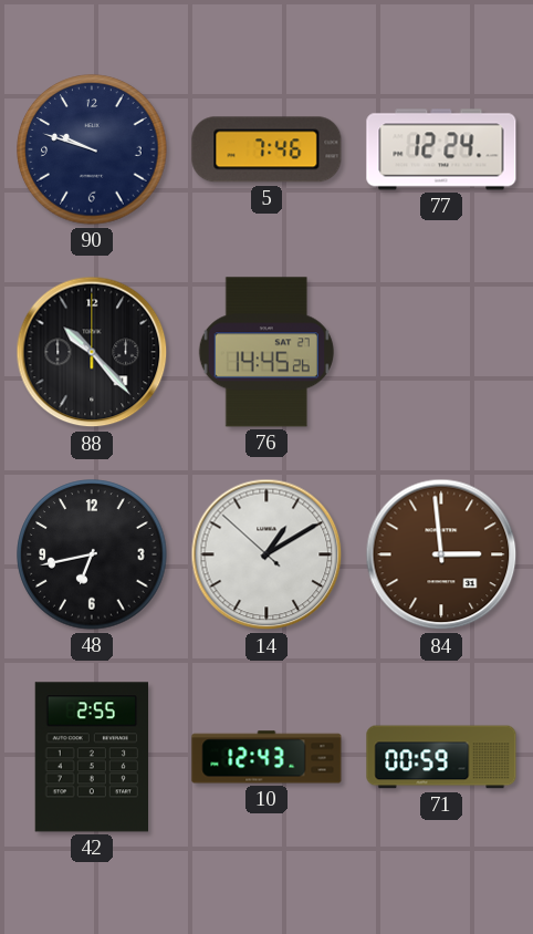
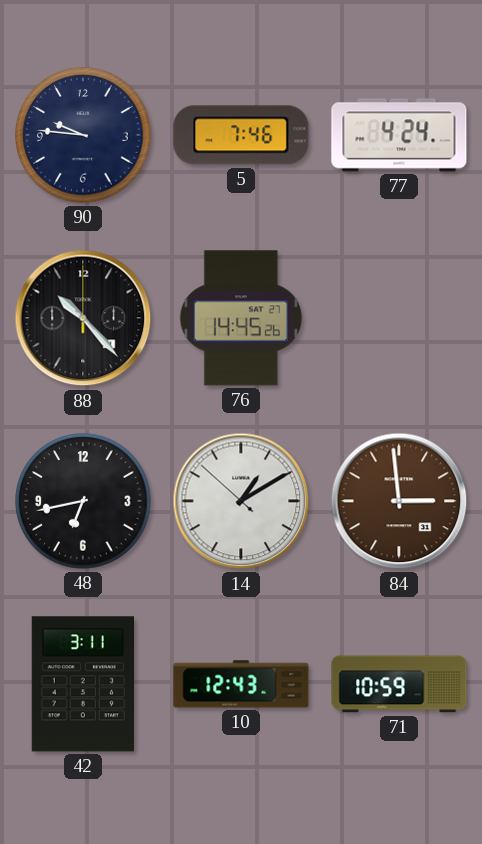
90: 9:48 -> 9:46 (83, 135)
77: 12:24 -> 4:24 (399, 135)
42: 2:55 -> 3:11 (82, 684)
71: 00:59 -> 10:59 (399, 684)
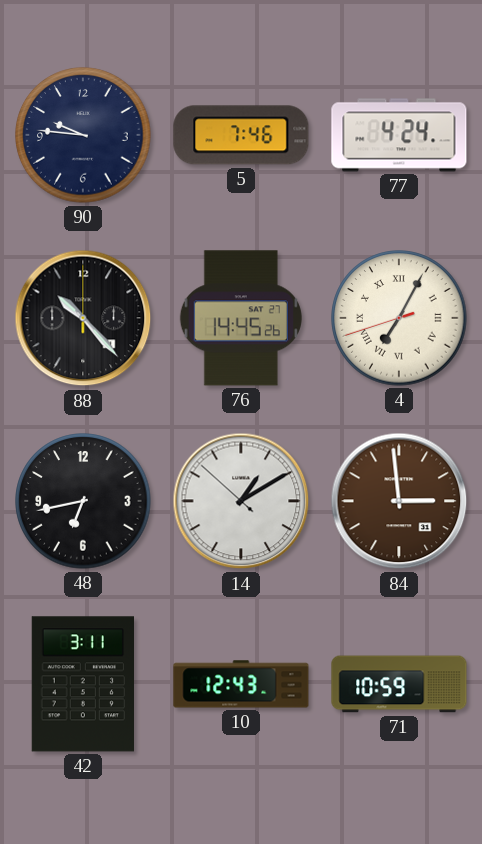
4: none -> 7:04 (399, 318)
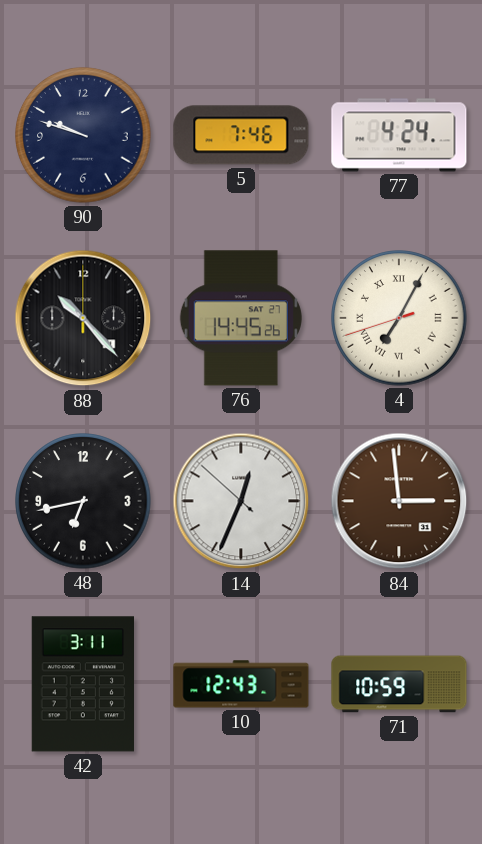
90: 9:46 -> 9:48 (83, 135)
14: 1:09 -> 12:33 (241, 501)
